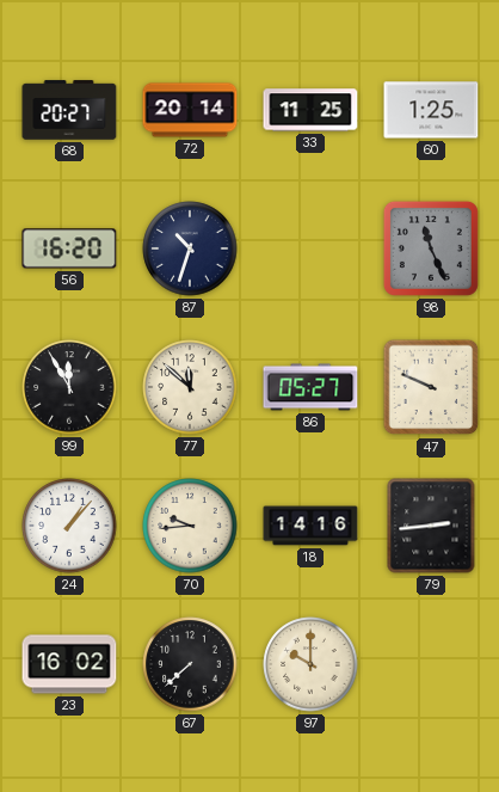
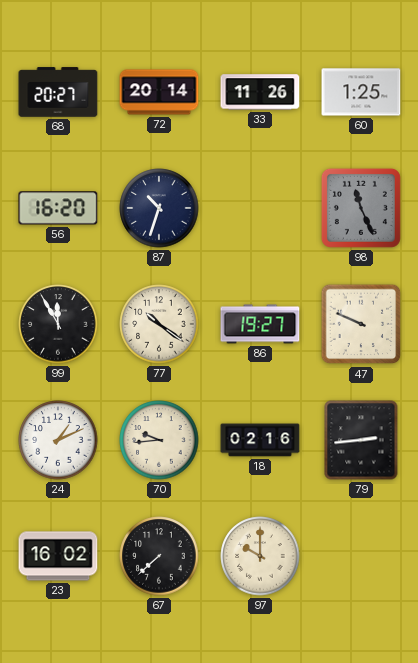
33: 11:25 -> 11:26 (260, 92)
77: 11:52 -> 10:21 (159, 324)
86: 05:27 -> 19:27 (260, 324)
24: 1:07 -> 1:11 (58, 440)
18: 14:16 -> 02:16 (260, 440)
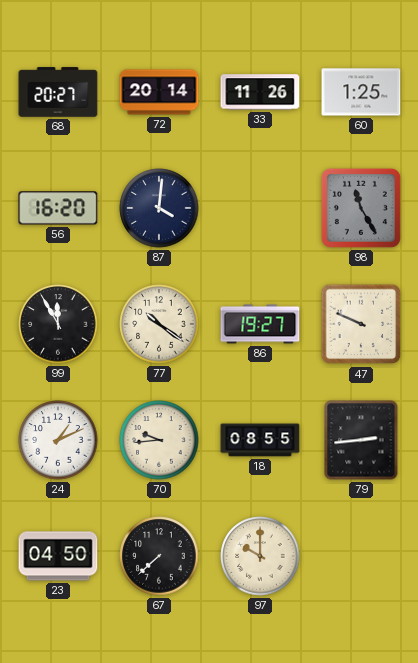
87: 10:33 -> 4:01 (159, 208)
98: 11:26 -> 11:25 (361, 208)
18: 02:16 -> 08:55 (260, 440)
23: 16:02 -> 04:50 (58, 556)
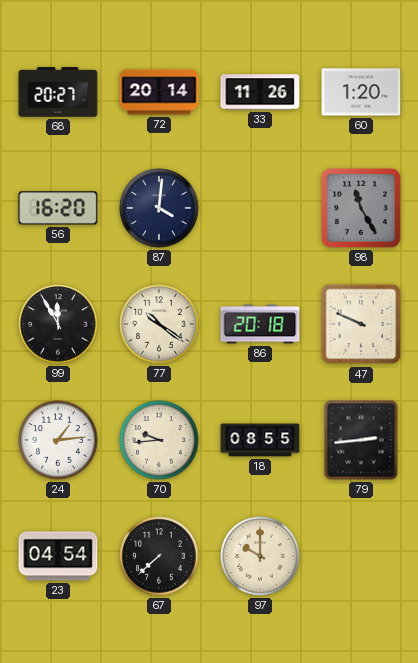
60: 1:25 -> 1:20 (361, 92)
86: 19:27 -> 20:18 (260, 324)
24: 1:11 -> 1:14 (58, 440)
23: 04:50 -> 04:54 (58, 556)
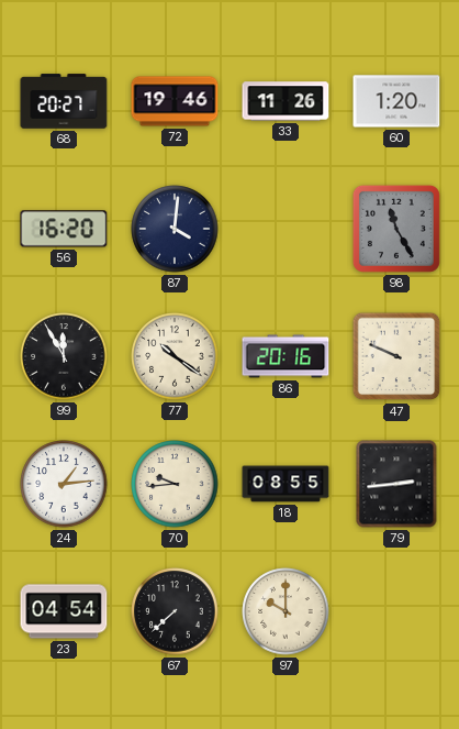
72: 20:14 -> 19:46 (175, 101)
86: 20:18 -> 20:16 (286, 356)
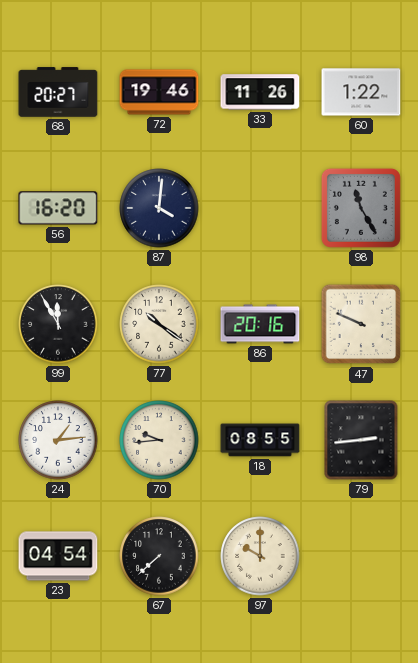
60: 1:20 -> 1:22 (361, 92)
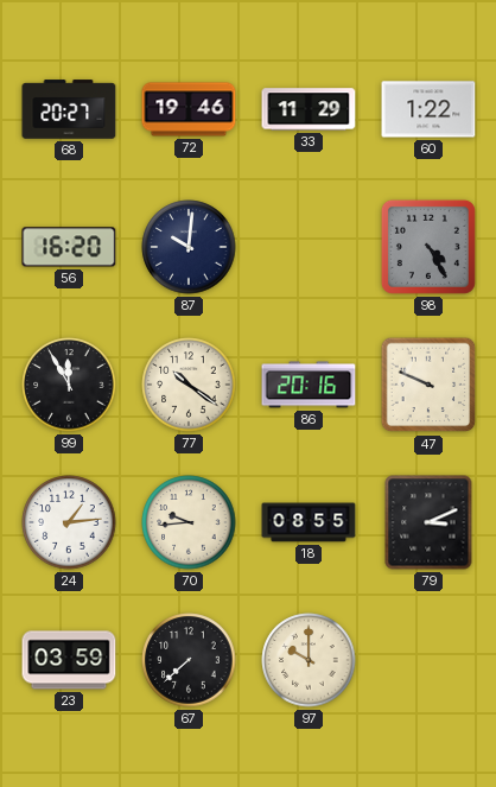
33: 11:26 -> 11:29 (309, 109)
87: 4:01 -> 10:01 (189, 247)
98: 11:25 -> 4:25 (428, 247)
79: 2:44 -> 3:11 (428, 522)
23: 04:54 -> 03:59 (69, 660)
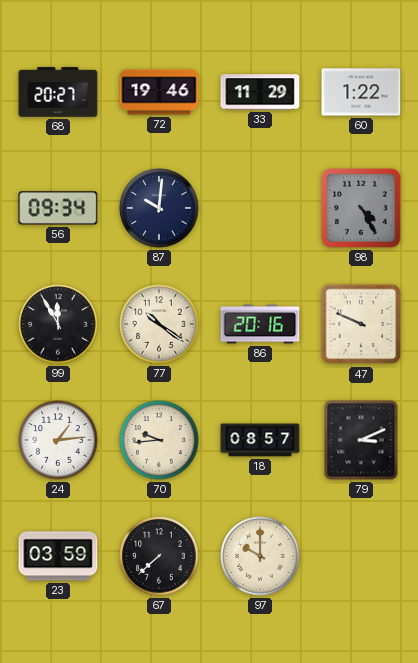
56: 16:20 -> 09:34 (58, 208)
18: 08:55 -> 08:57 (260, 440)
